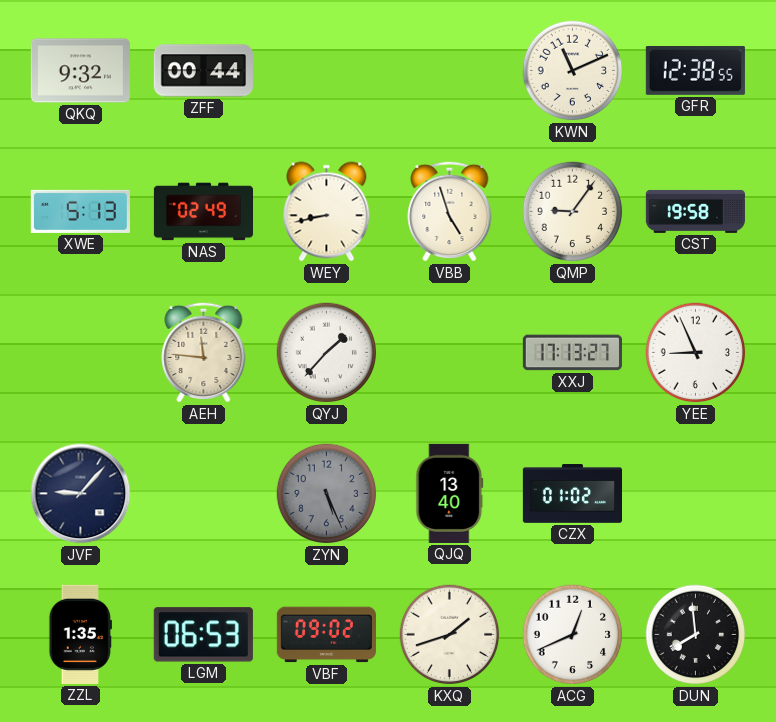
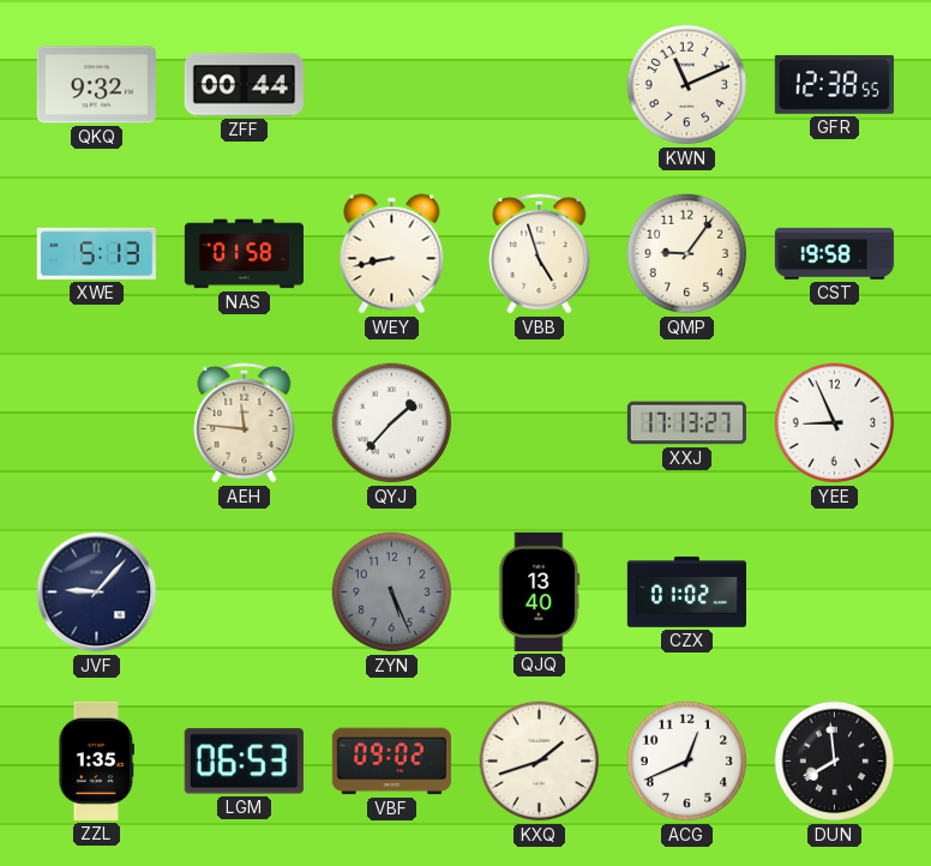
NAS: 02:49 -> 01:58 (244, 254)
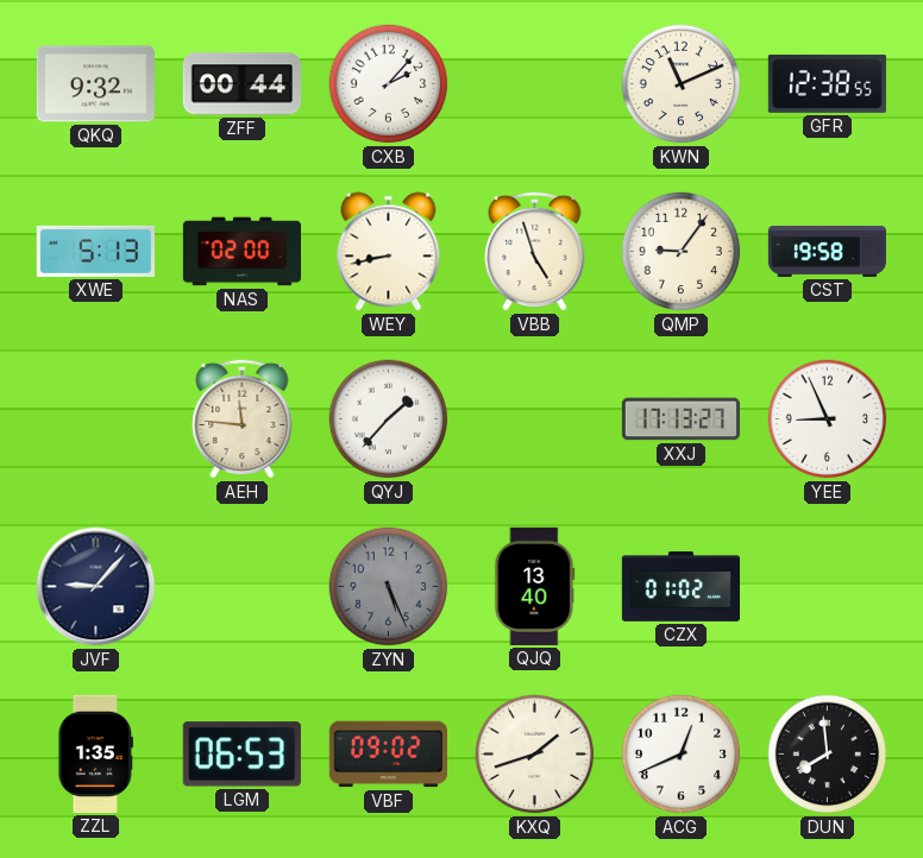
CXB: none -> 2:07 (389, 84)
NAS: 01:58 -> 02:00 (241, 252)
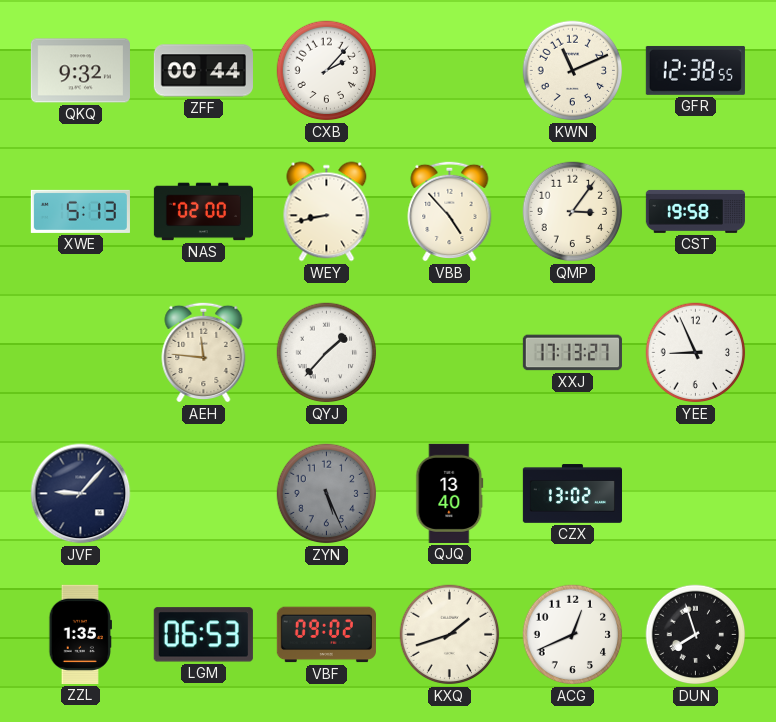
VBB: 4:57 -> 4:53 (450, 211)
QMP: 9:06 -> 3:06 (573, 212)
CZX: 01:02 -> 13:02 (572, 494)
DUN: 7:59 -> 7:57 (696, 635)
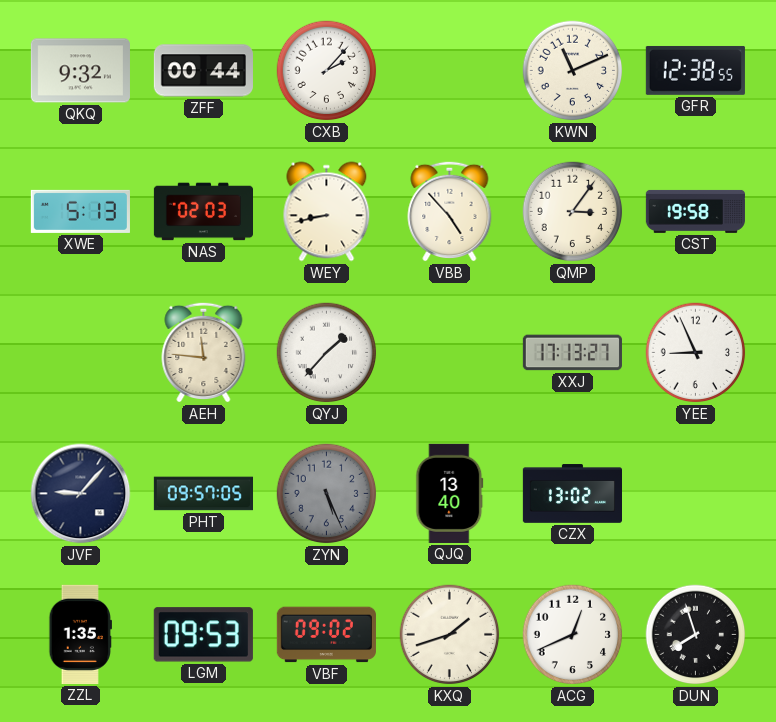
NAS: 02:00 -> 02:03 (203, 212)
PHT: none -> 09:57 (203, 494)
LGM: 06:53 -> 09:53 (203, 635)
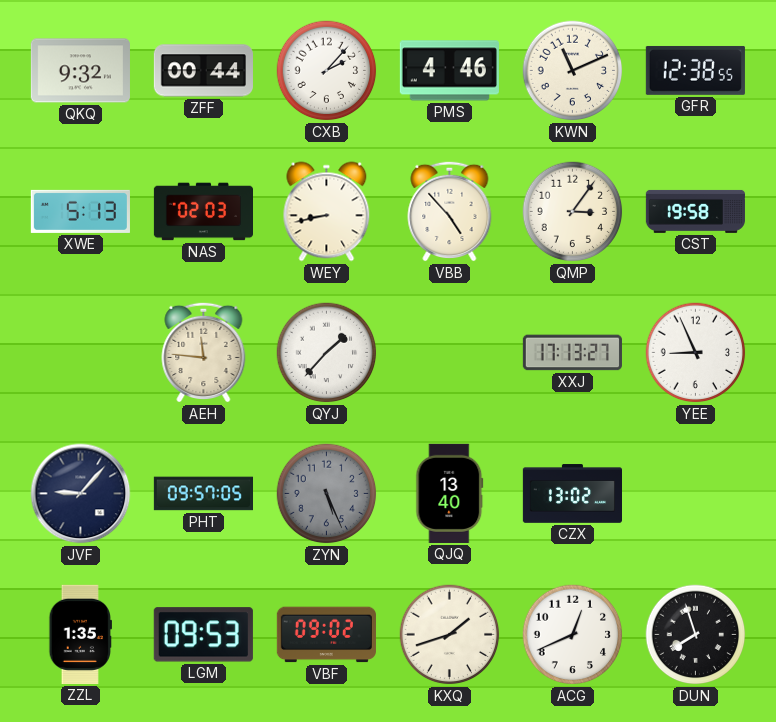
PMS: none -> 4:46 (449, 71)
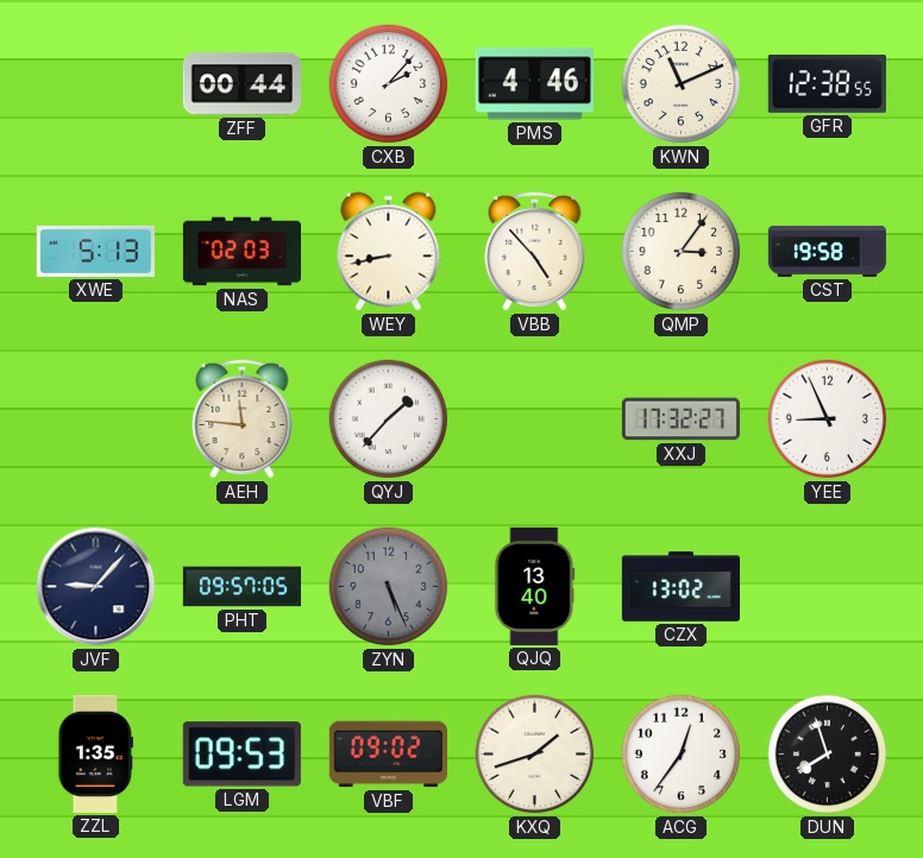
QKQ: 9:32 -> none (80, 71)
XXJ: 17:13 -> 17:32 (680, 419)
ACG: 12:41 -> 12:36 (682, 755)
